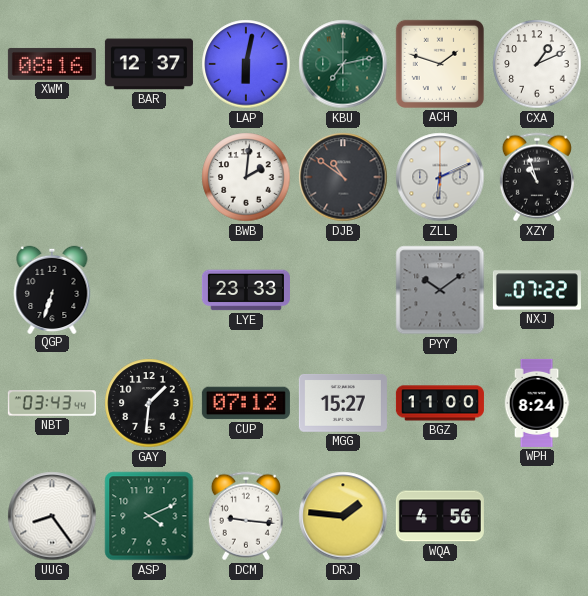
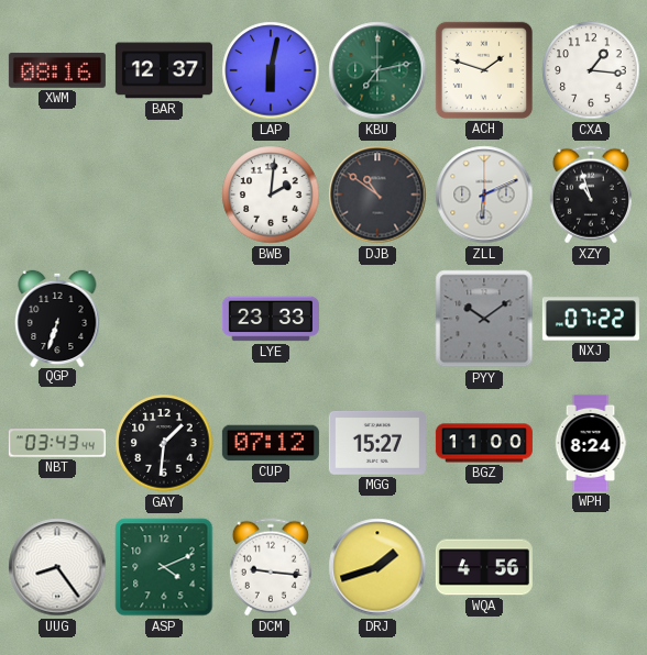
CXA: 1:11 -> 1:16 (591, 70)
DRJ: 1:46 -> 1:42 (377, 567)
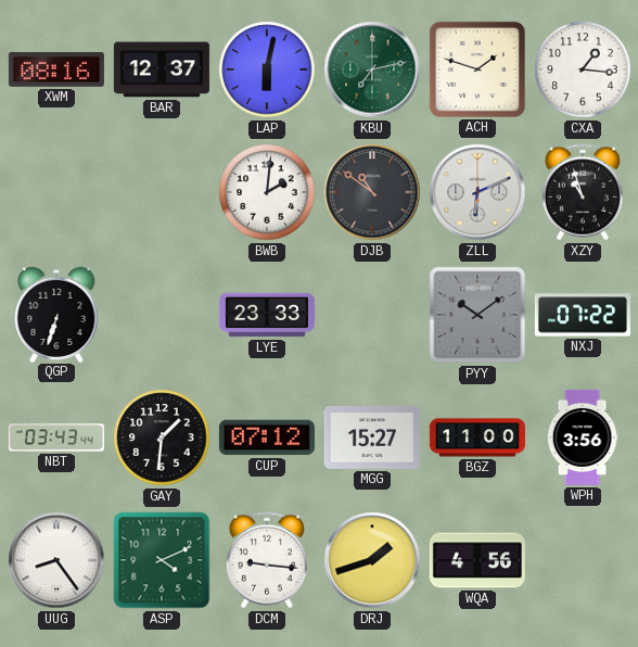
WPH: 8:24 -> 3:56 (583, 437)
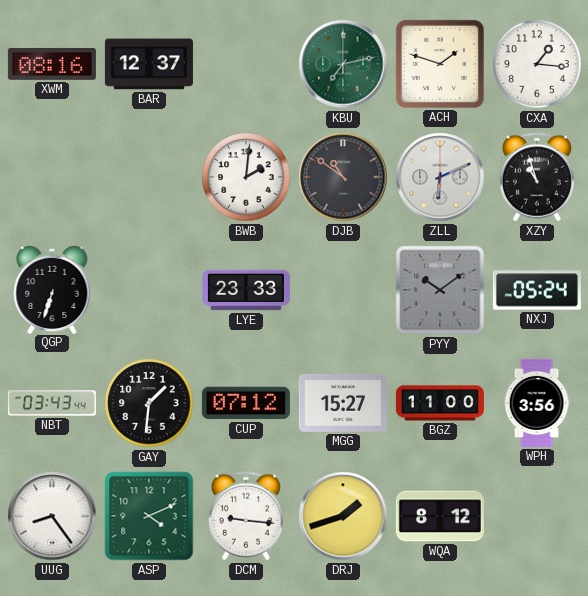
LAP: 6:02 -> none (267, 69)
NXJ: 07:22 -> 05:24 (537, 290)
WQA: 4:56 -> 8:12 (440, 516)
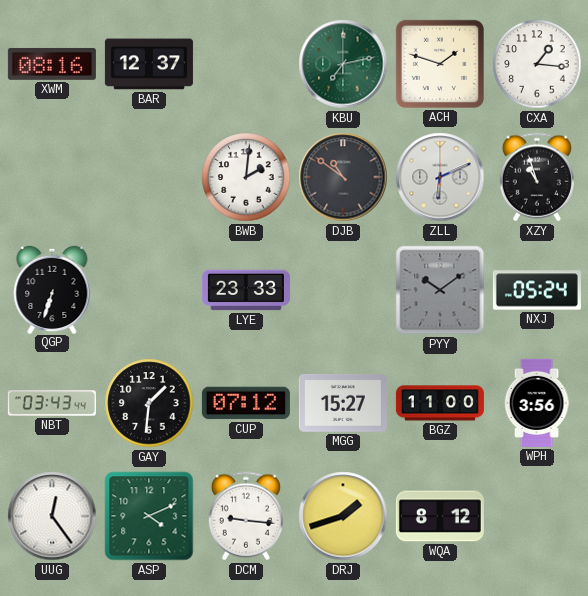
UUG: 8:24 -> 12:24 (52, 516)
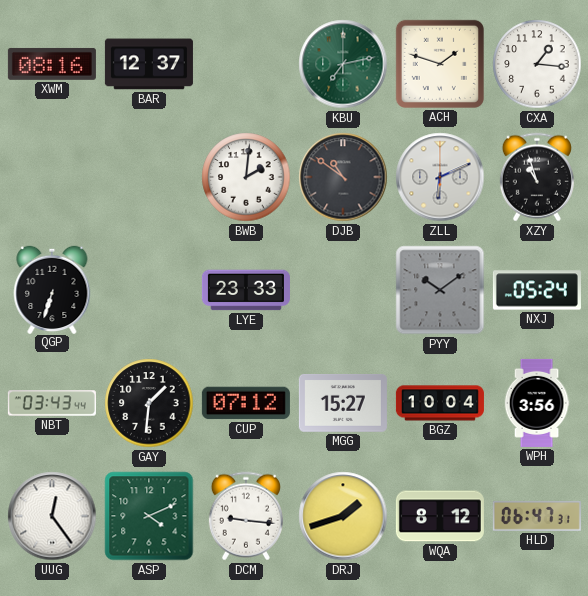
BGZ: 11:00 -> 10:04 (440, 403)
HLD: none -> 06:47 (537, 516)
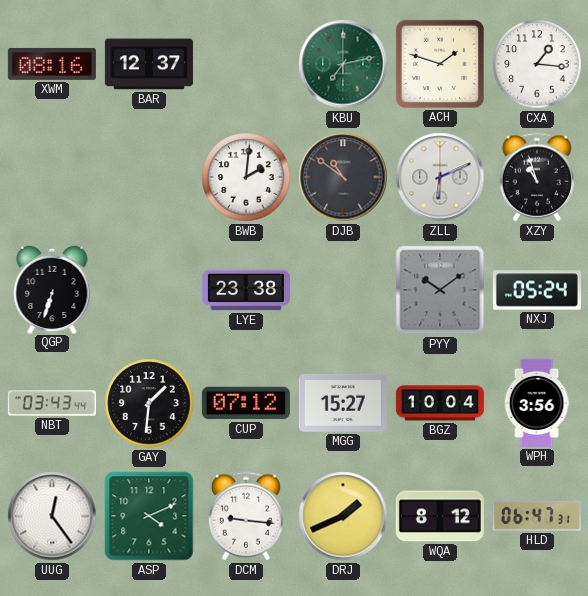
LYE: 23:33 -> 23:38 (246, 290)
DRJ: 1:42 -> 1:41 (343, 516)
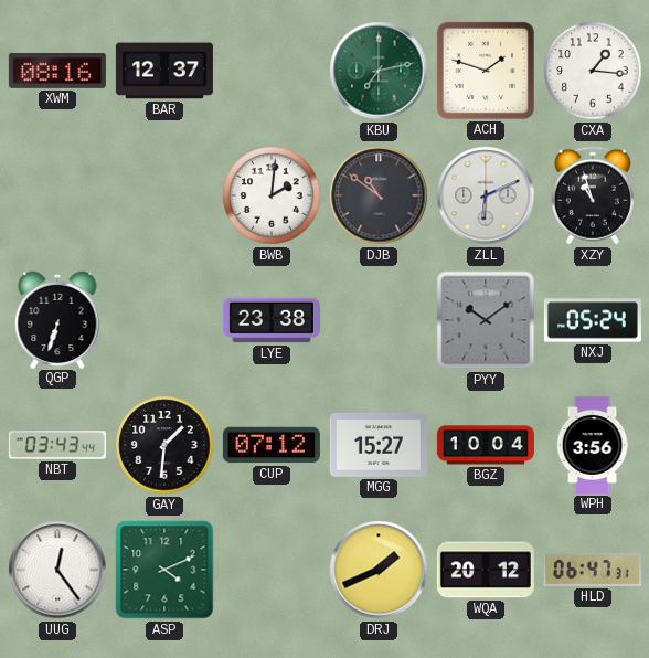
DCM: 9:16 -> none (246, 516)
WQA: 8:12 -> 20:12 (486, 570)
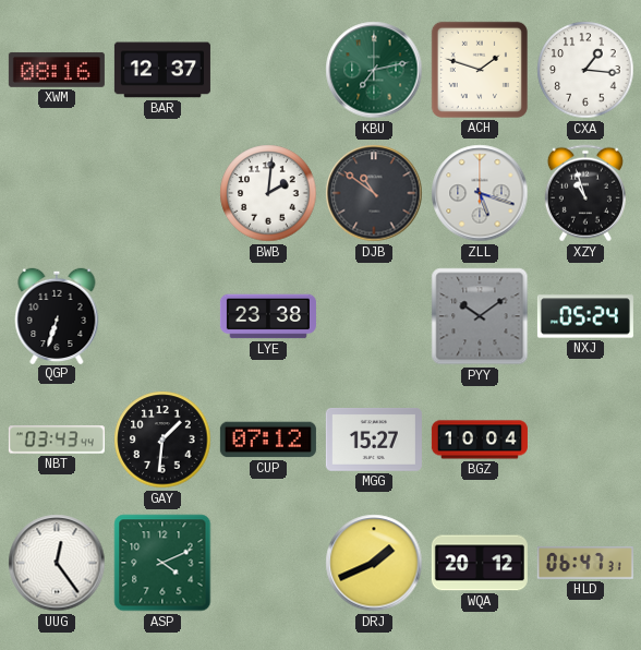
ZLL: 6:11 -> 5:18 (480, 193)
WPH: 3:56 -> none (593, 445)
